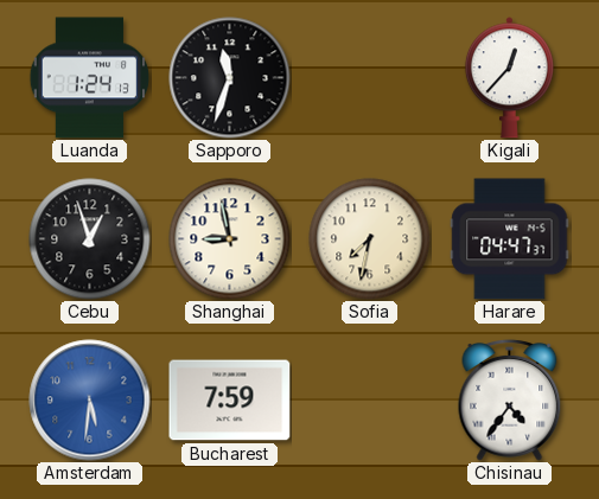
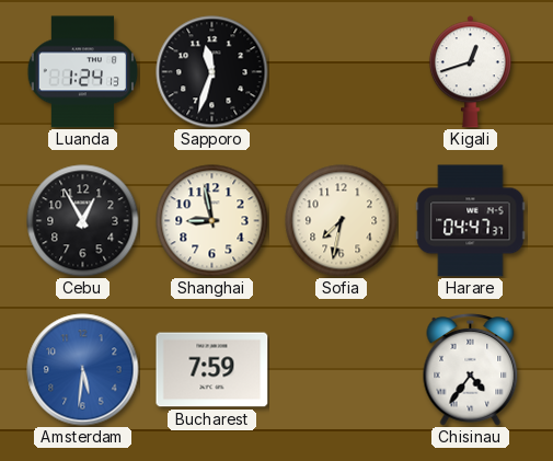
Kigali: 12:37 -> 12:42 (470, 72)
Cebu: 12:57 -> 12:55 (83, 221)
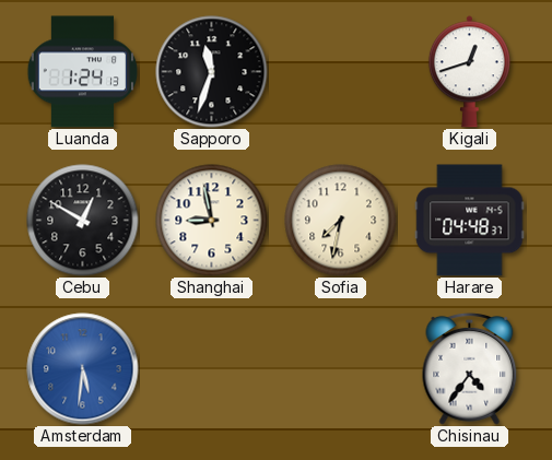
Cebu: 12:55 -> 12:50 (83, 221)
Harare: 04:47 -> 04:48 (470, 221)
Bucharest: 7:59 -> none (212, 370)
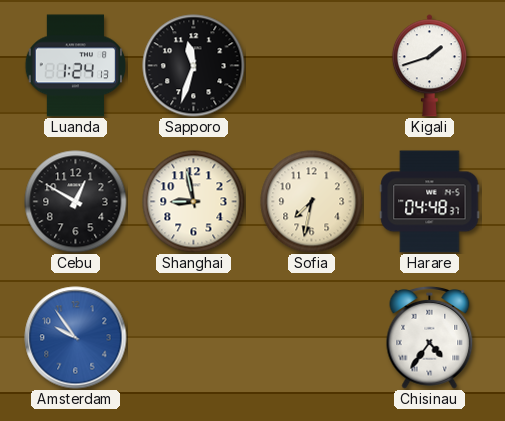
Kigali: 12:42 -> 1:42 (429, 66)
Amsterdam: 5:31 -> 9:54 (76, 338)
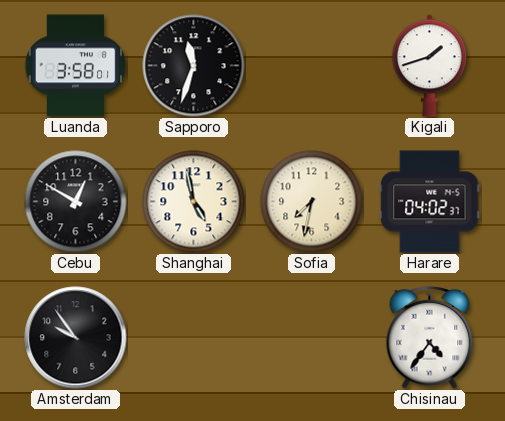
Luanda: 1:24 -> 3:58 (76, 66)
Shanghai: 8:58 -> 4:58 (194, 202)
Harare: 04:48 -> 04:02 (430, 202)
Amsterdam dial: blue -> black (76, 338)
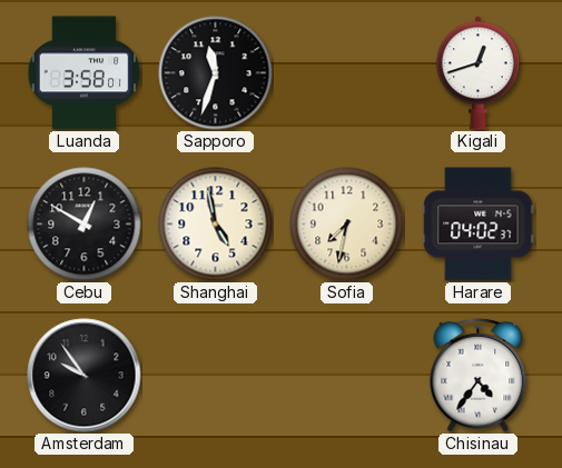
Kigali: 1:42 -> 12:42 (477, 73)
